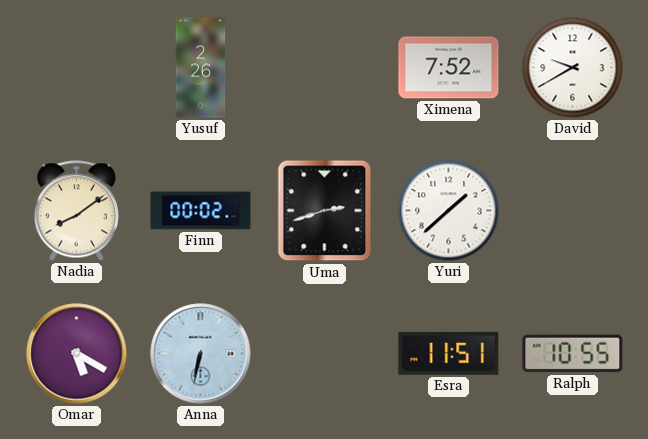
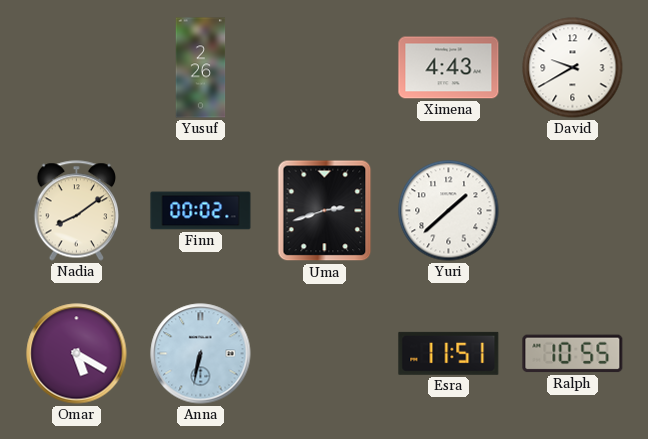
Ximena: 7:52 -> 4:43 (449, 68)
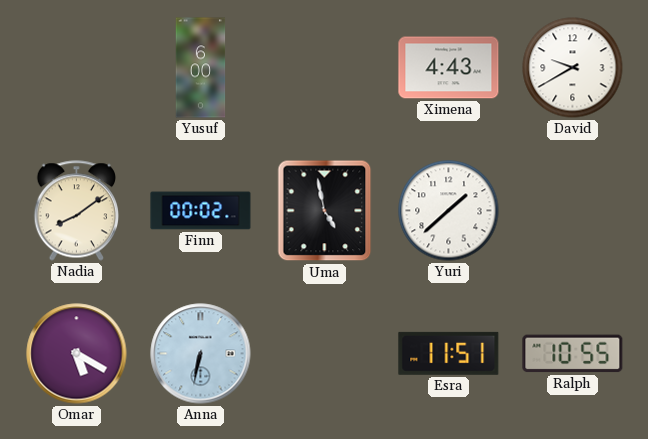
Yusuf: 2:26 -> 6:00 (201, 68)
Uma: 2:42 -> 4:58 (325, 211)
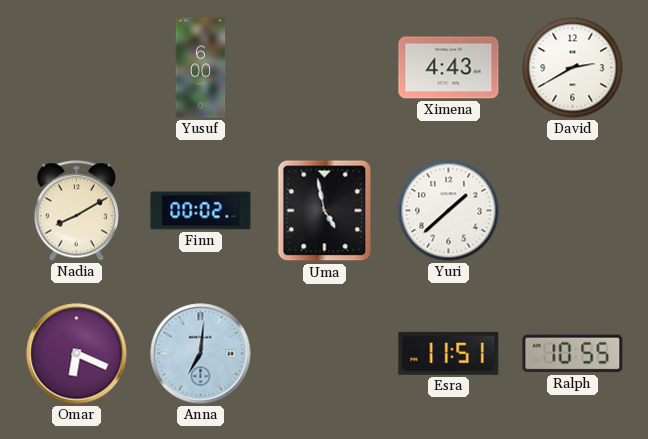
David: 9:40 -> 2:40 (573, 68)
Nadia: 8:09 -> 8:10 (76, 211)
Omar: 5:20 -> 6:19 (77, 354)
Anna: 6:32 -> 7:01 (201, 354)
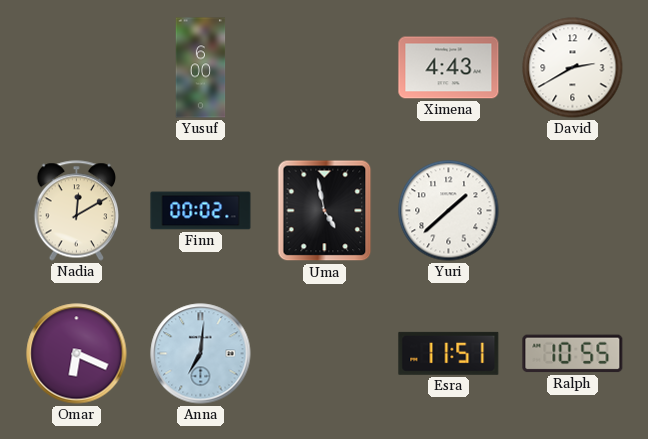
Nadia: 8:10 -> 12:10 (76, 211)
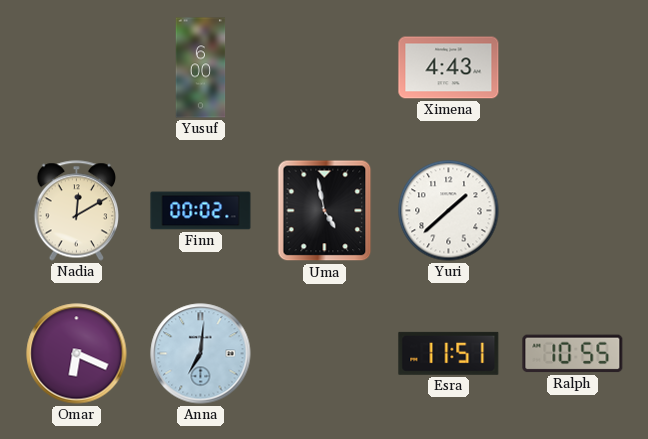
David: 2:40 -> none (573, 68)
